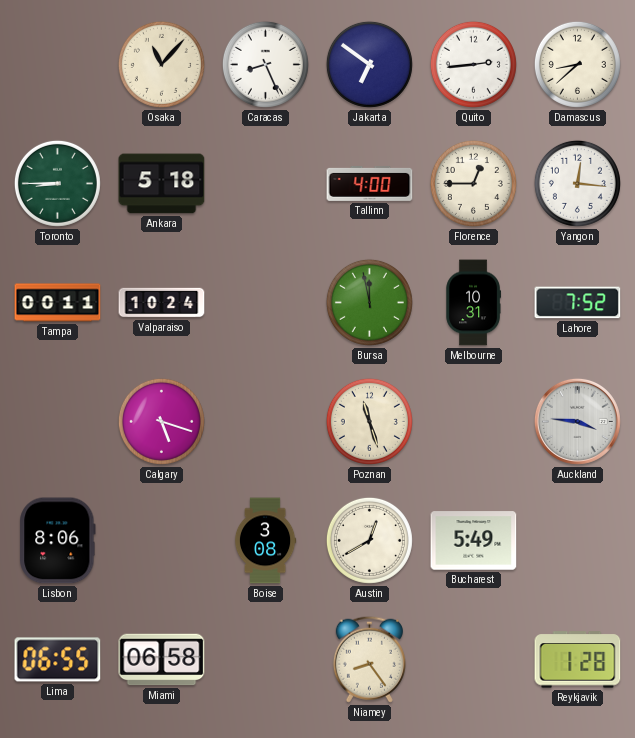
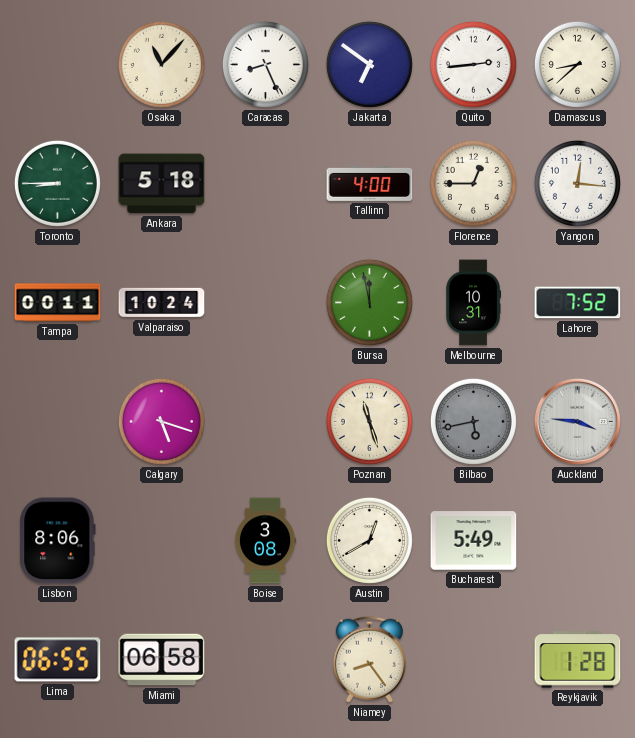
Bilbao: none -> 5:43 (473, 421)
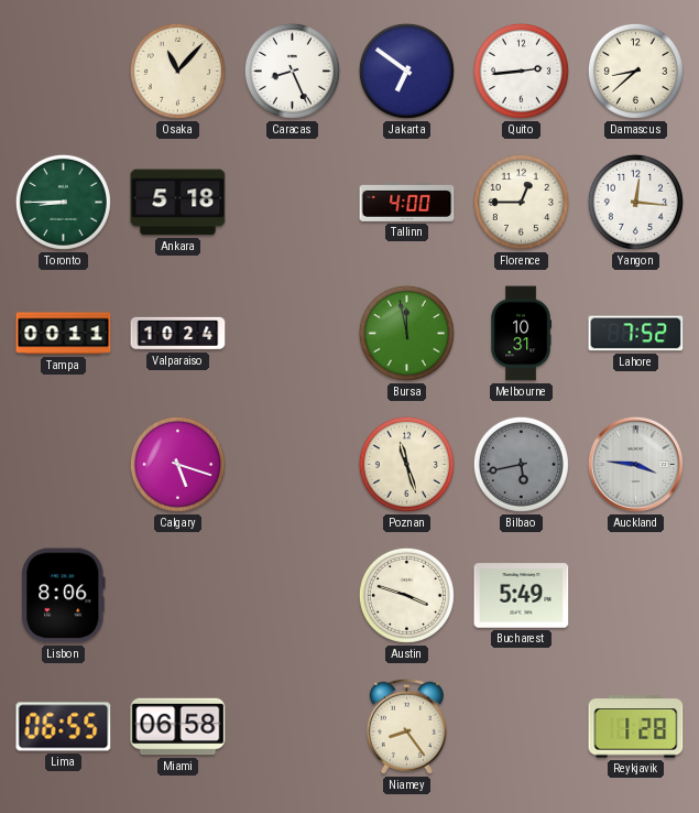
Boise: 3:08 -> none (265, 541)
Austin: 12:40 -> 3:48 (406, 595)
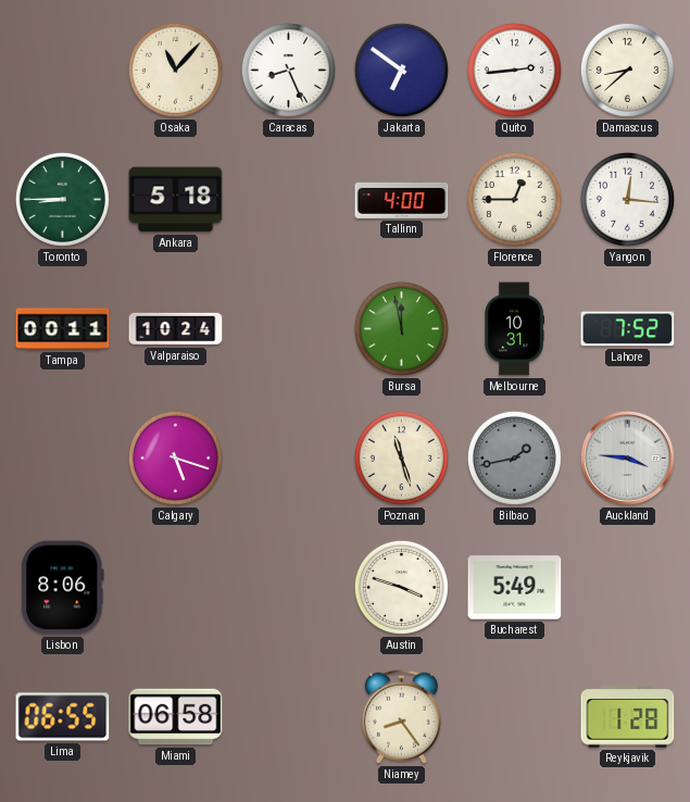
Bilbao: 5:43 -> 1:43 (514, 458)
